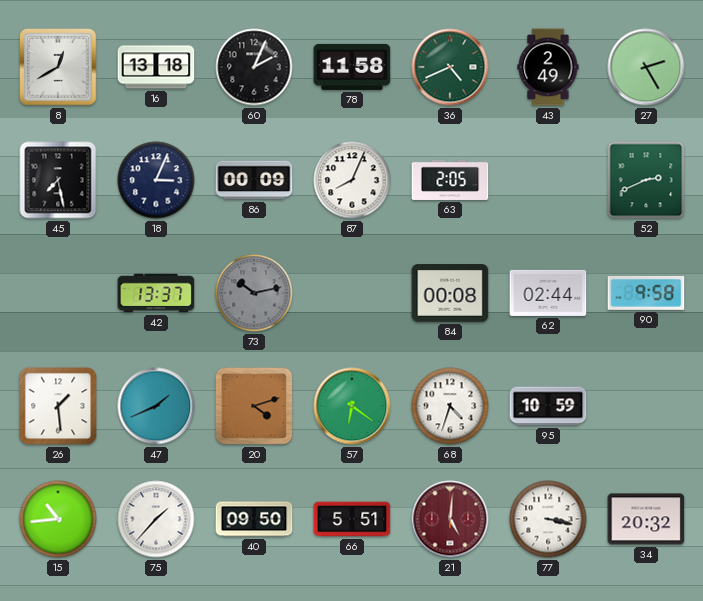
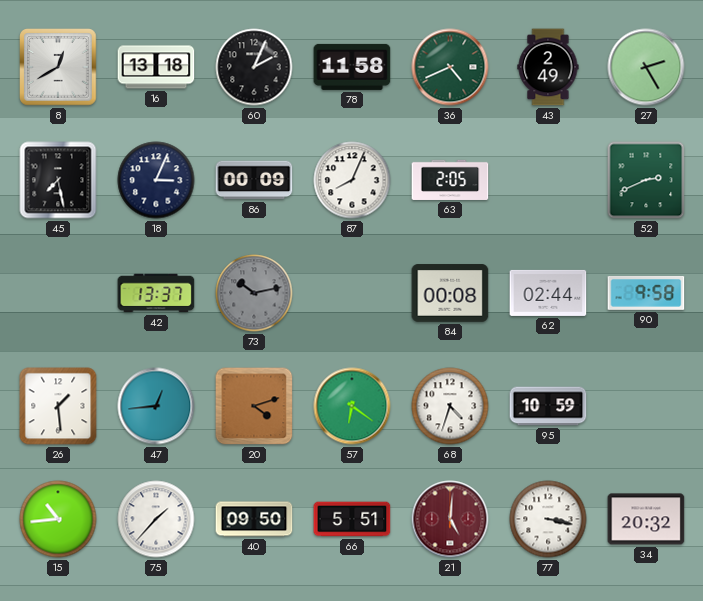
47: 1:41 -> 12:44 (156, 406)
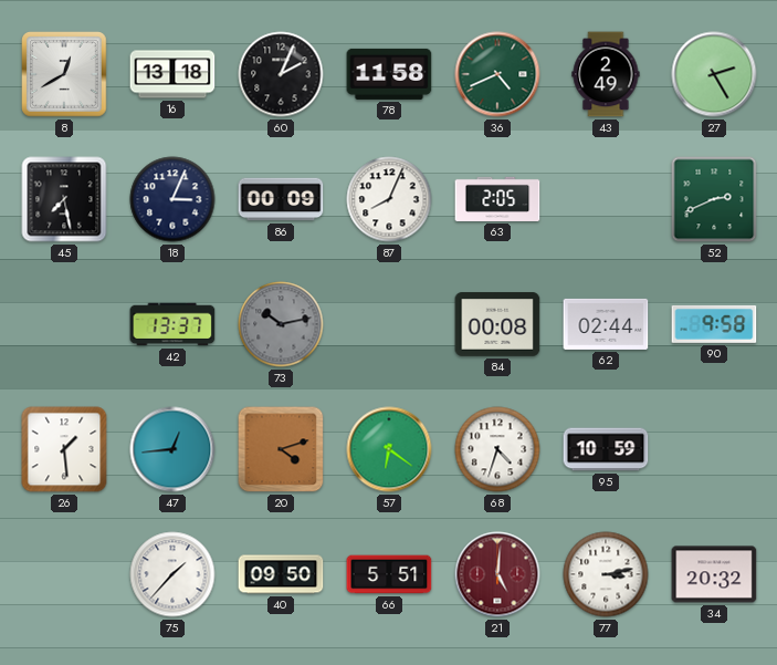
15: 10:44 -> none (58, 519)
77: 3:17 -> 3:13 (606, 574)
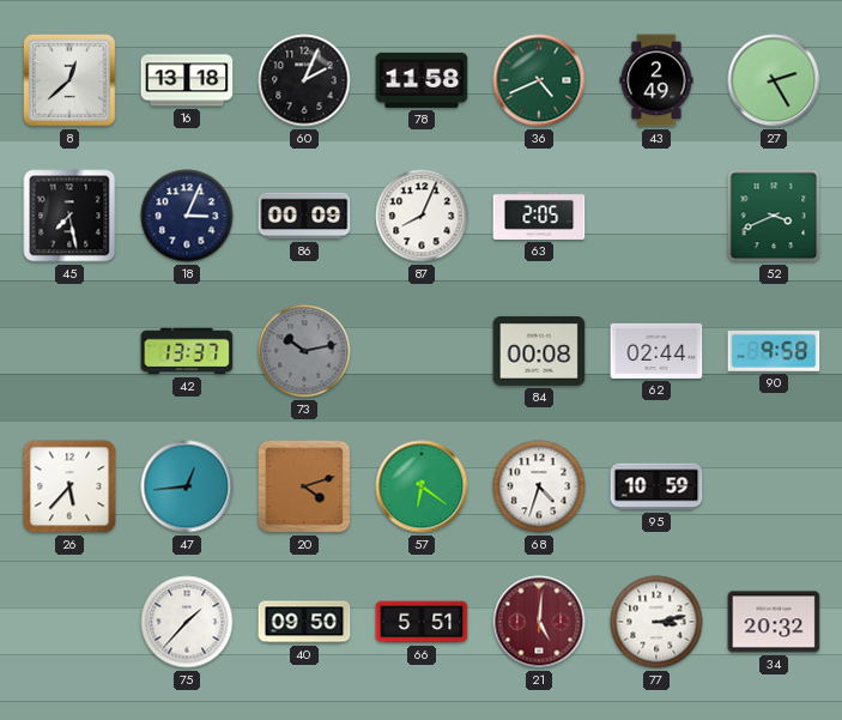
8: 12:40 -> 12:38 (71, 81)
52: 2:41 -> 3:41 (774, 216)
26: 1:29 -> 5:37 (69, 486)
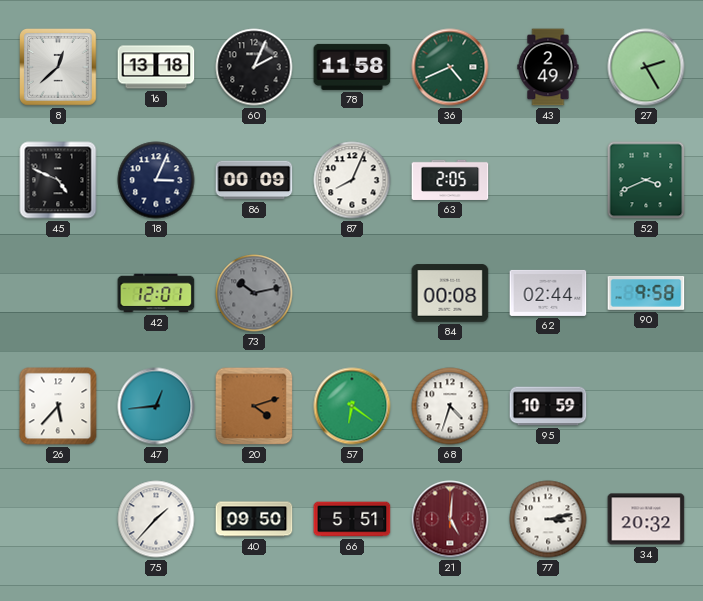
45: 7:28 -> 4:49 (58, 180)
42: 13:37 -> 12:01 (156, 293)
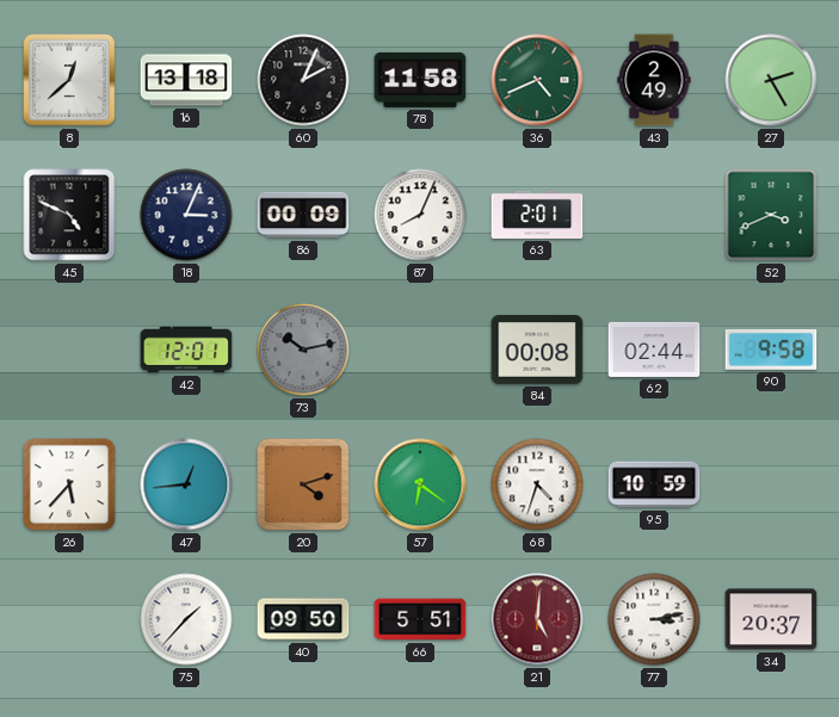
63: 2:05 -> 2:01 (537, 215)
34: 20:32 -> 20:37 (771, 619)
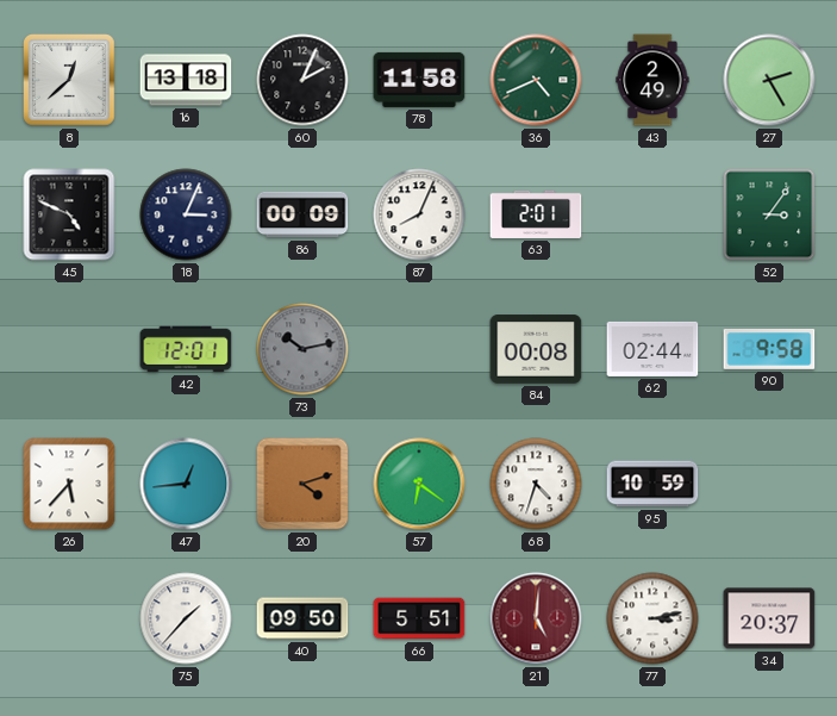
52: 3:41 -> 3:06 (769, 214)
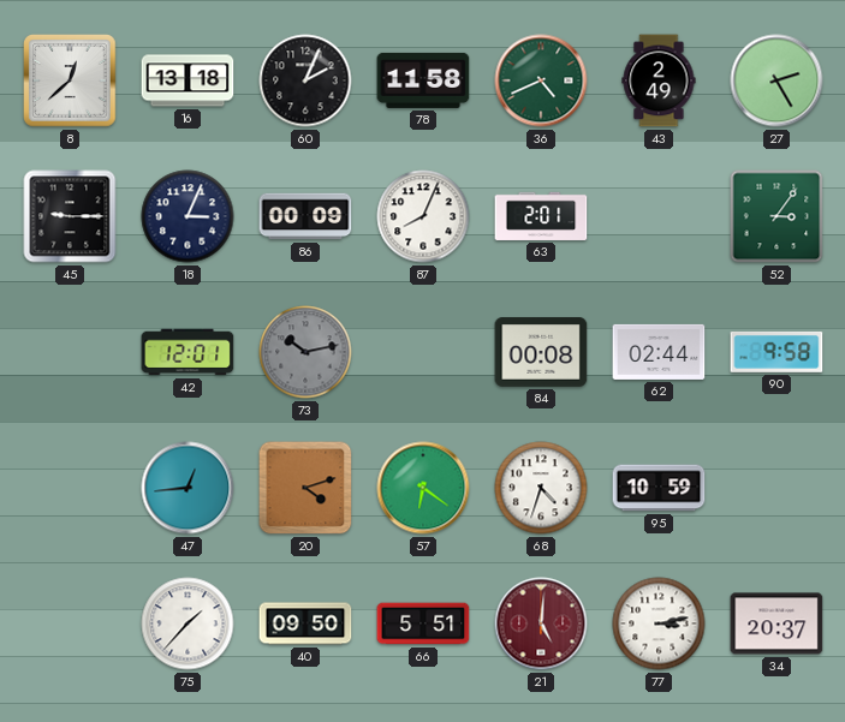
45: 4:49 -> 9:15 (70, 216)
26: 5:37 -> none (69, 484)
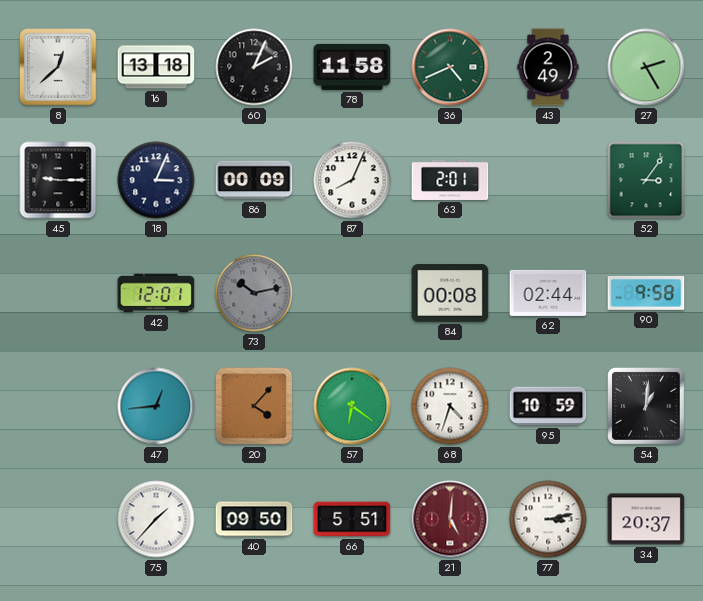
20: 4:12 -> 4:07 (254, 406)
54: none -> 1:01 (647, 407)
